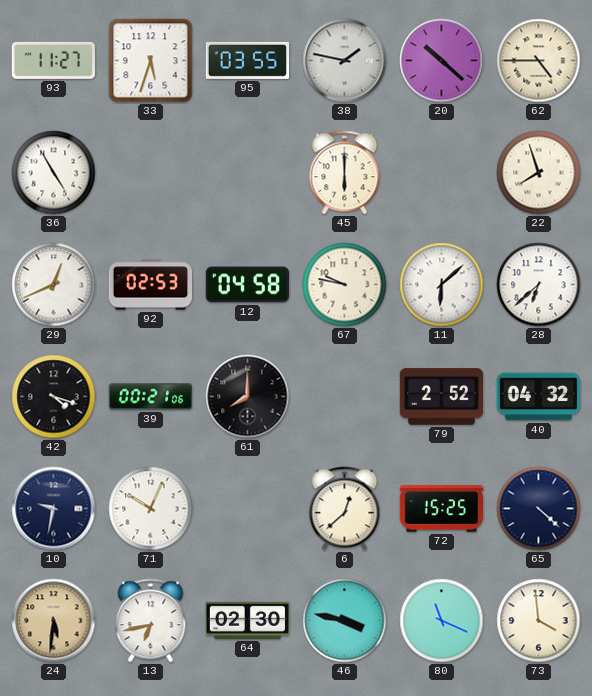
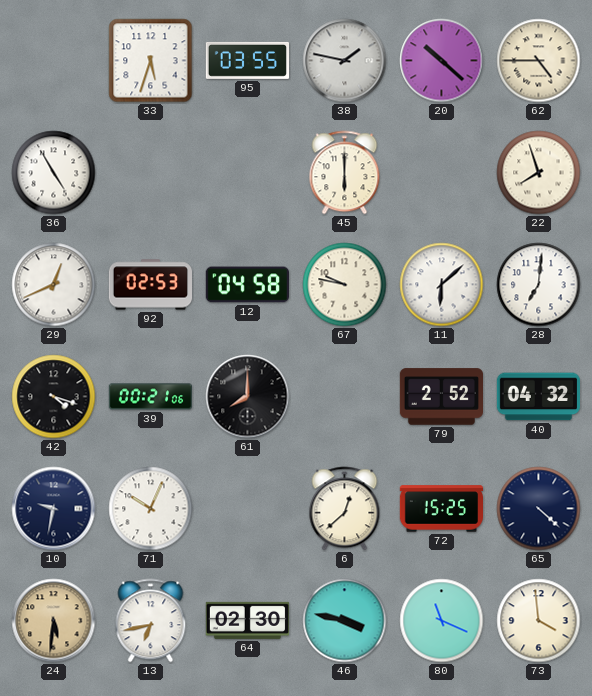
93: 11:27 -> none (53, 60)
28: 6:38 -> 7:01 (539, 285)
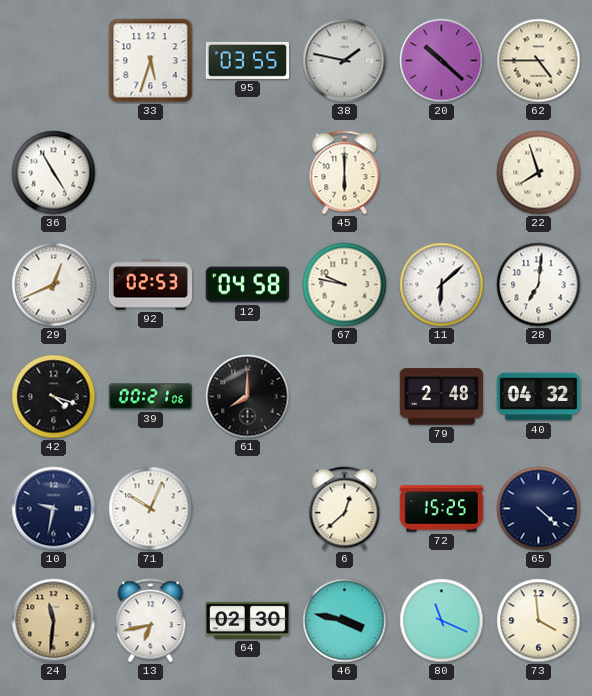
79: 2:52 -> 2:48 (441, 397)
24: 5:31 -> 11:31 (54, 621)
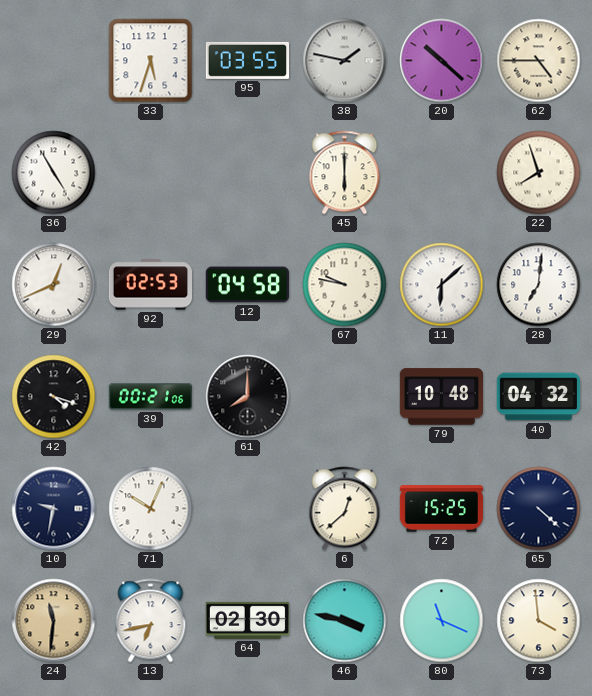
79: 2:48 -> 10:48 (441, 397)
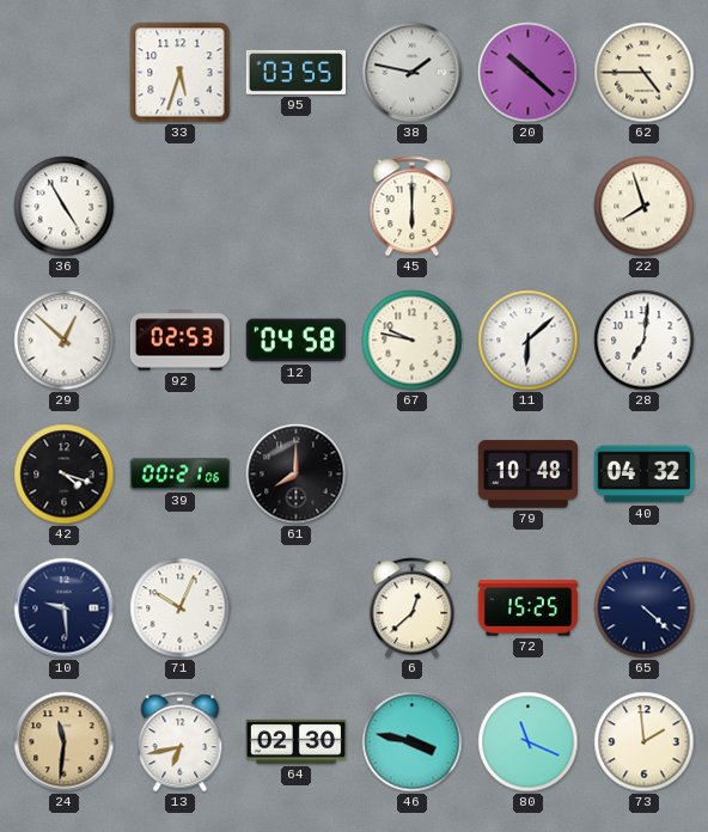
29: 12:41 -> 12:52 (65, 341)
10: 9:32 -> 9:29 (65, 608)
73: 3:59 -> 1:59 (645, 742)
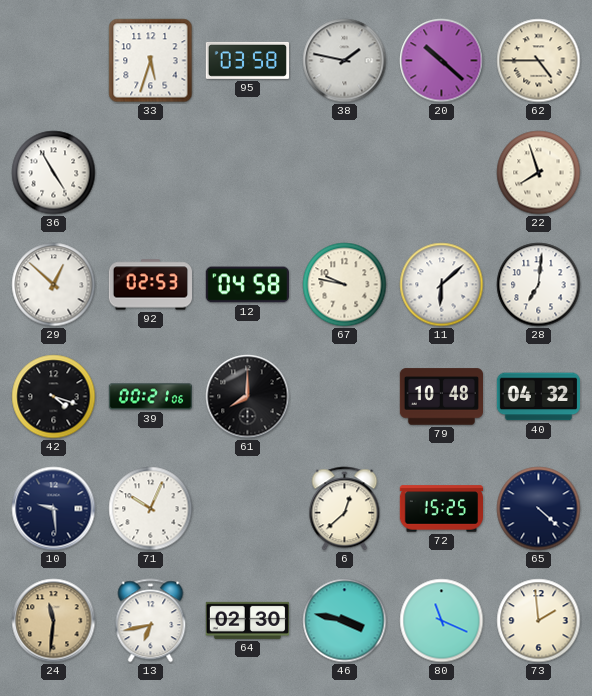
95: 03:55 -> 03:58 (247, 60)
45: 6:00 -> none (413, 207)
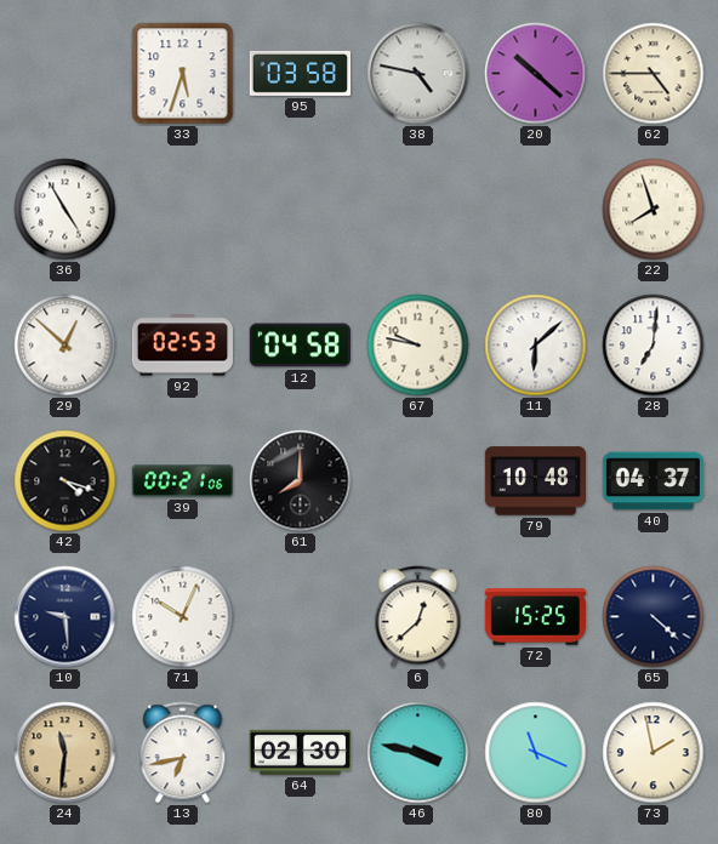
38: 1:47 -> 4:47 (418, 74)
40: 04:32 -> 04:37 (653, 481)
73: 1:59 -> 1:58 (654, 753)
